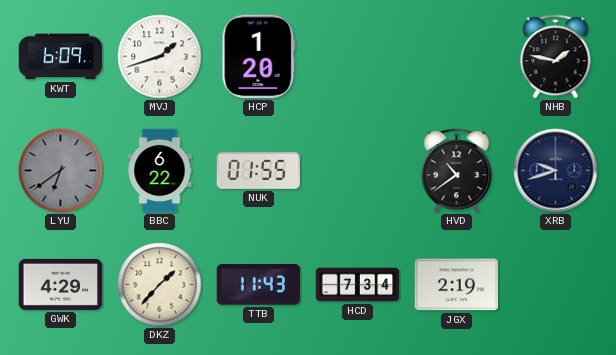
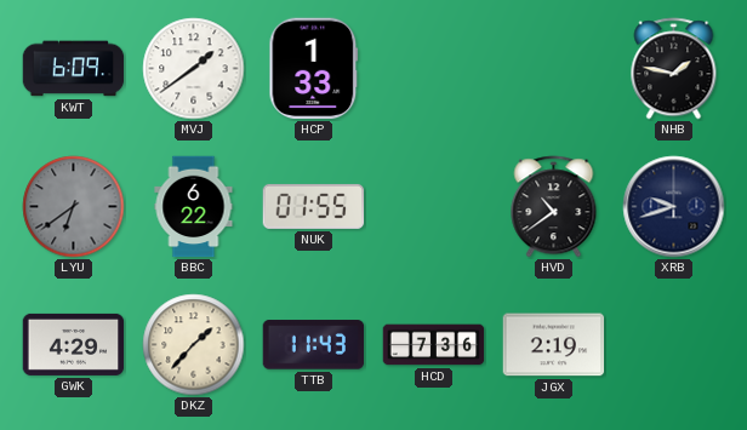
MVJ: 1:42 -> 1:39 (194, 69)
HCP: 1:20 -> 1:33 (314, 69)
HCD: 7:34 -> 7:36 (434, 345)
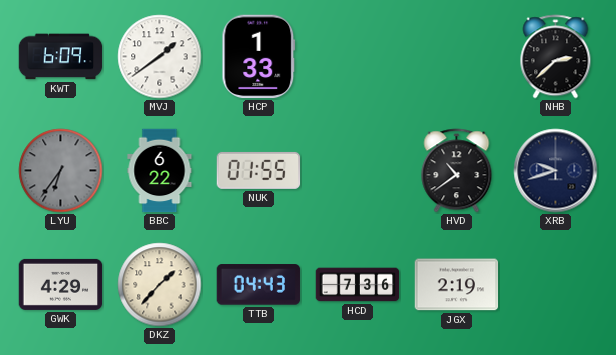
NHB: 1:47 -> 2:38 (556, 57)
LYU: 6:39 -> 6:36 (61, 171)
TTB: 11:43 -> 04:43 (259, 285)
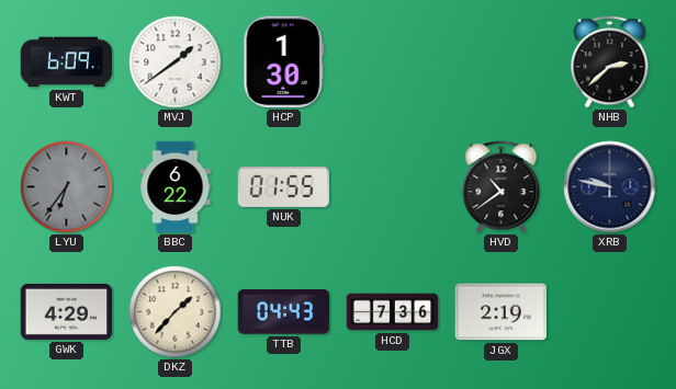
HCP: 1:33 -> 1:30 (284, 62)
XRB: 9:42 -> 9:47 (610, 187)
